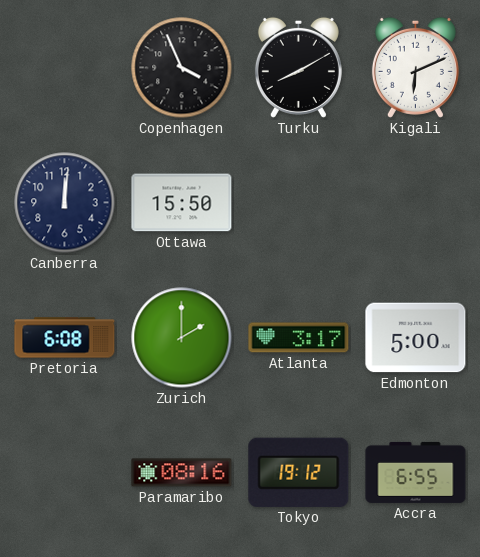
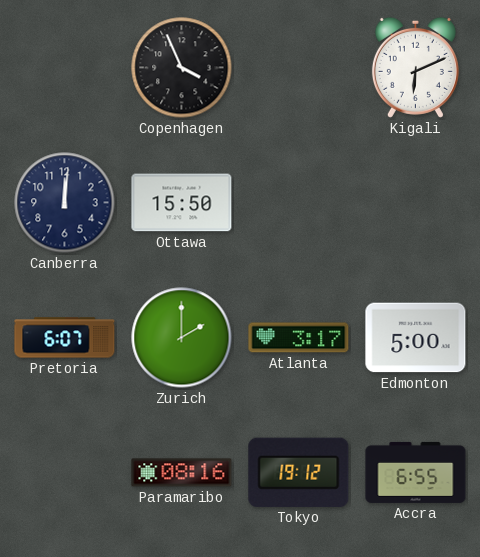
Turku: 8:10 -> none (298, 67)
Pretoria: 6:08 -> 6:07 (65, 338)
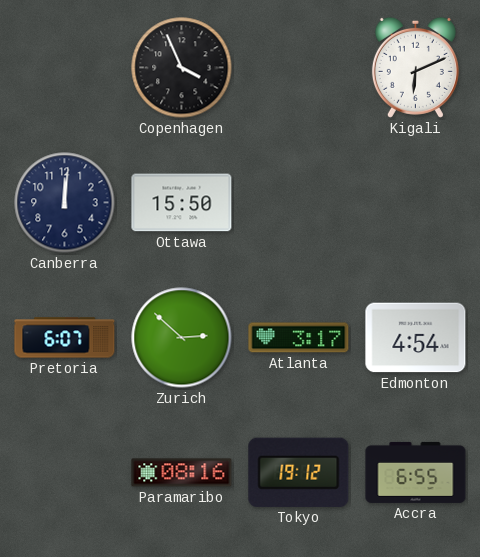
Zurich: 2:00 -> 2:52 (182, 338)
Edmonton: 5:00 -> 4:54 (416, 338)
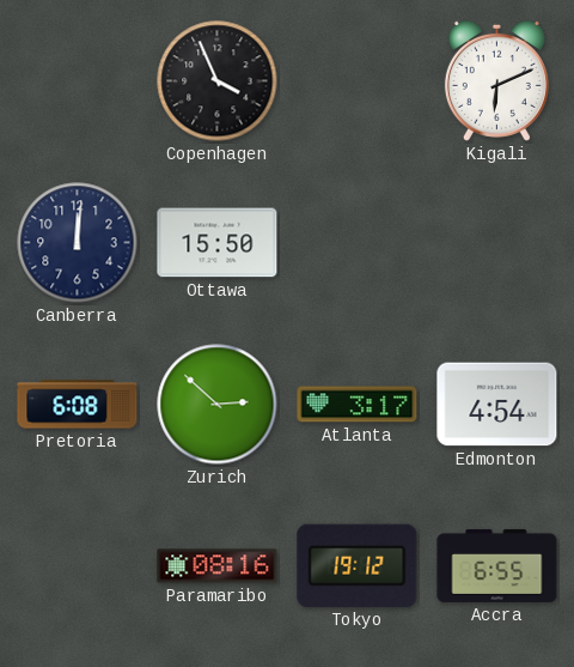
Pretoria: 6:07 -> 6:08 (78, 405)
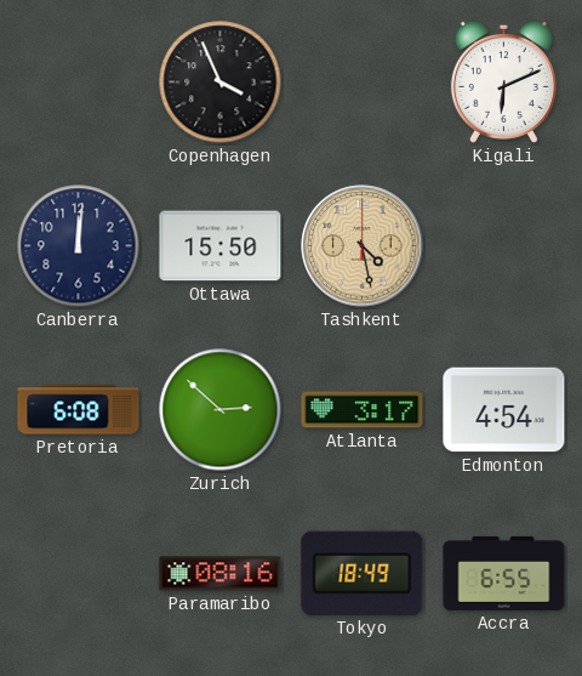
Tashkent: none -> 4:28 (363, 246)
Tokyo: 19:12 -> 18:49 (363, 573)
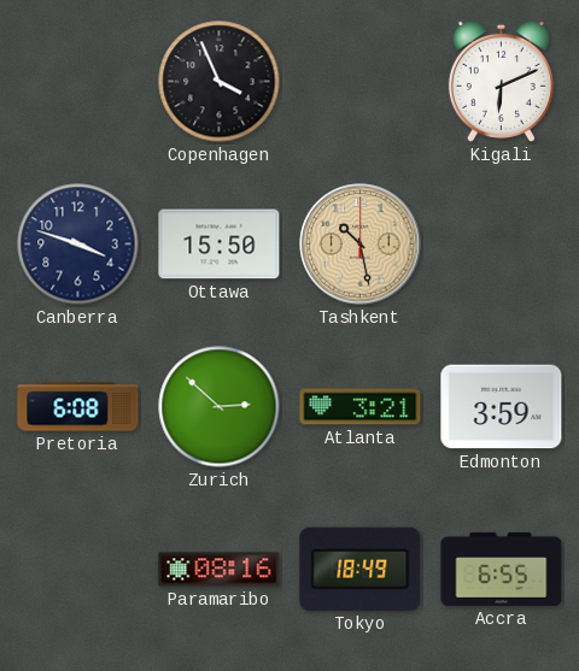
Canberra: 12:01 -> 3:48 (78, 245)
Tashkent: 4:28 -> 10:28 (361, 245)
Atlanta: 3:17 -> 3:21 (361, 407)
Edmonton: 4:54 -> 3:59 (502, 407)
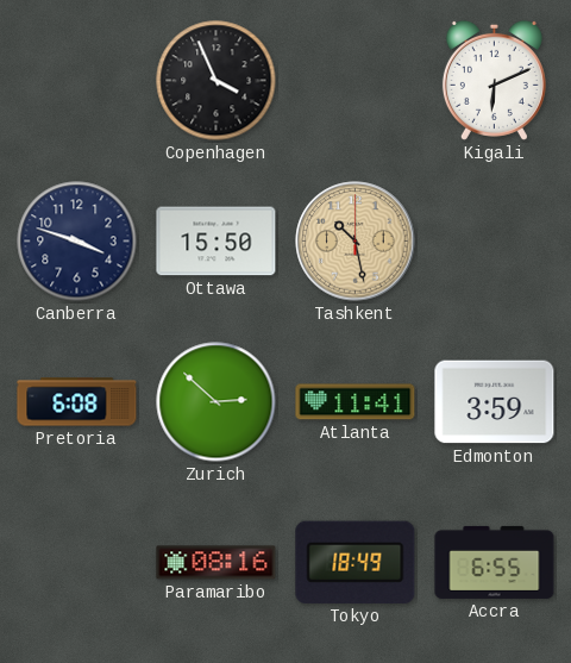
Atlanta: 3:21 -> 11:41 (356, 402)
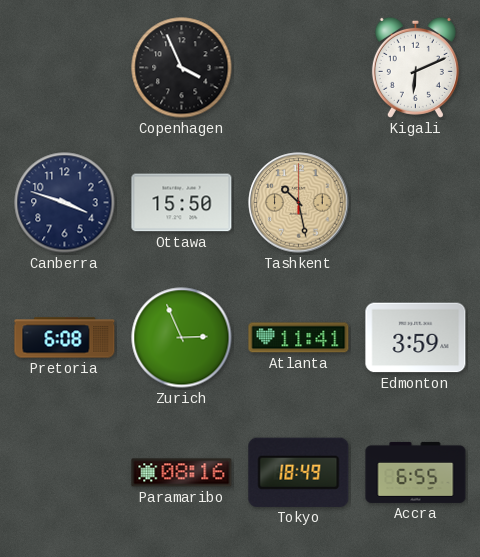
Zurich: 2:52 -> 2:56 (182, 338)
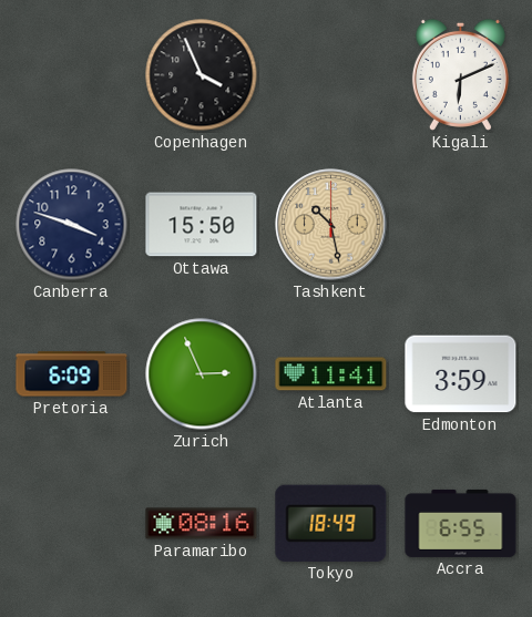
Pretoria: 6:08 -> 6:09 (72, 374)
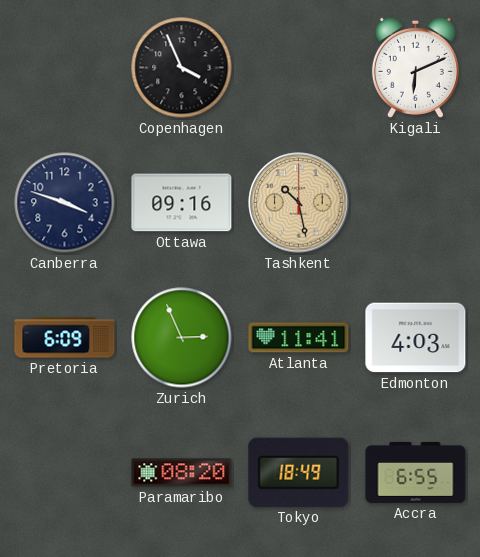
Ottawa: 15:50 -> 09:16 (182, 203)
Edmonton: 3:59 -> 4:03 (416, 338)
Paramaribo: 08:16 -> 08:20 (182, 473)
